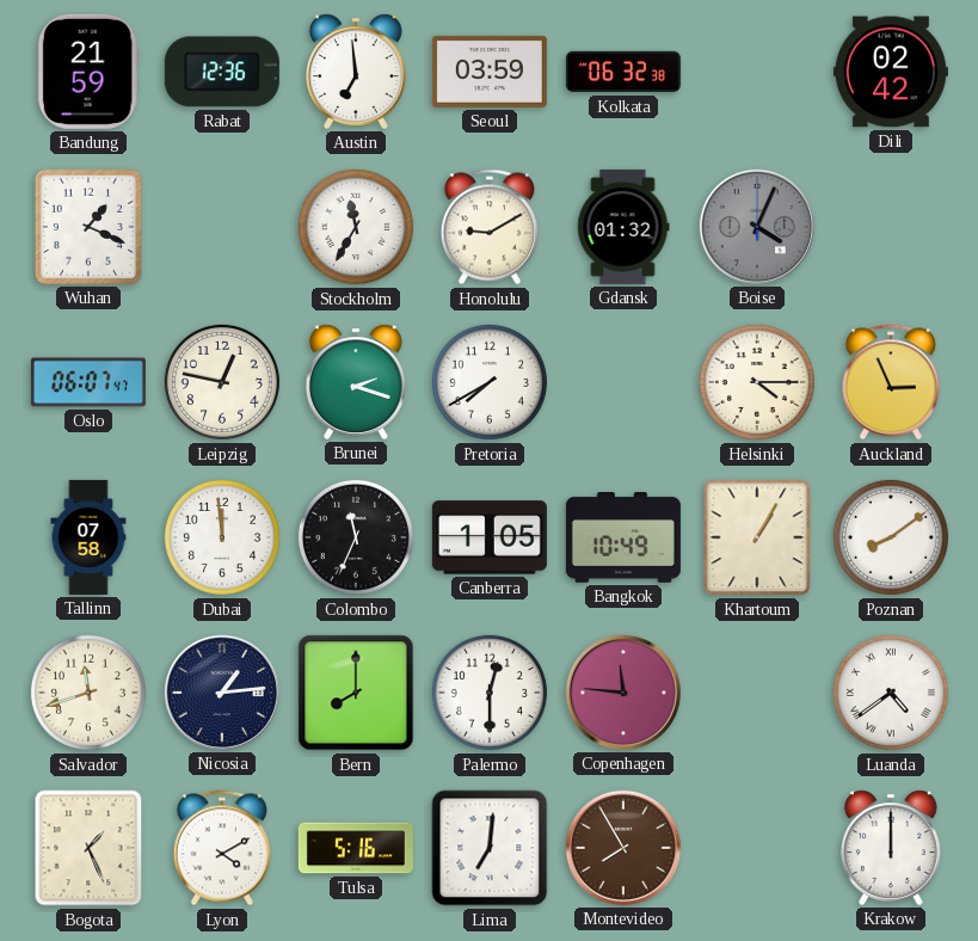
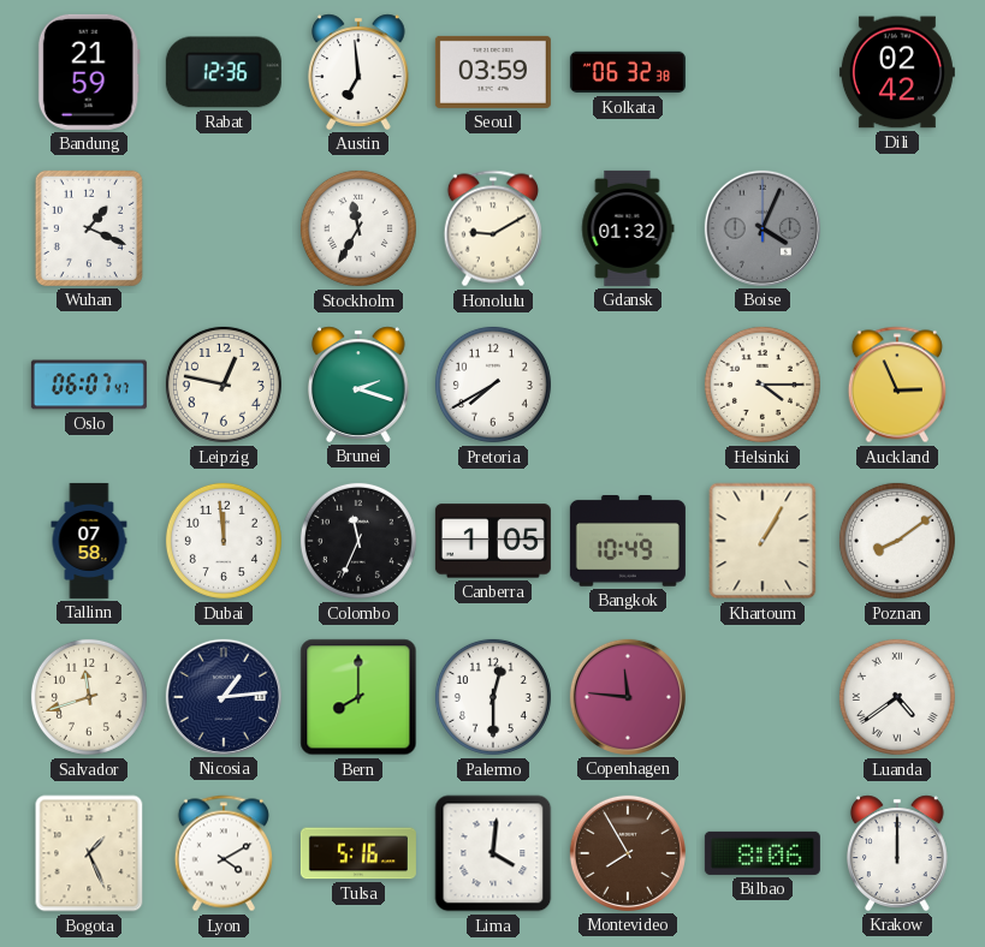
Lima: 7:01 -> 4:01 (493, 853)
Bilbao: none -> 8:06 (763, 853)
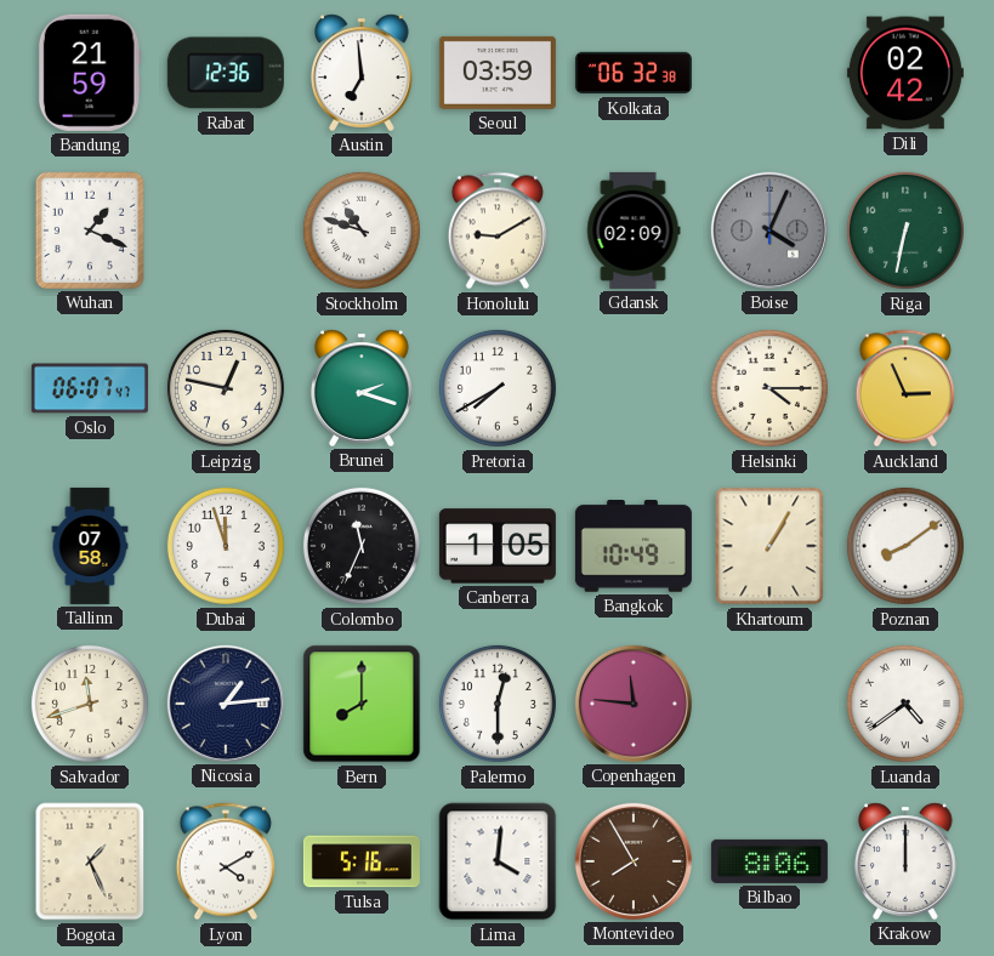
Stockholm: 11:35 -> 10:48 (362, 231)
Gdansk: 01:32 -> 02:09 (634, 231)
Riga: none -> 6:32 (905, 231)
Dubai: 11:59 -> 11:57 (226, 546)
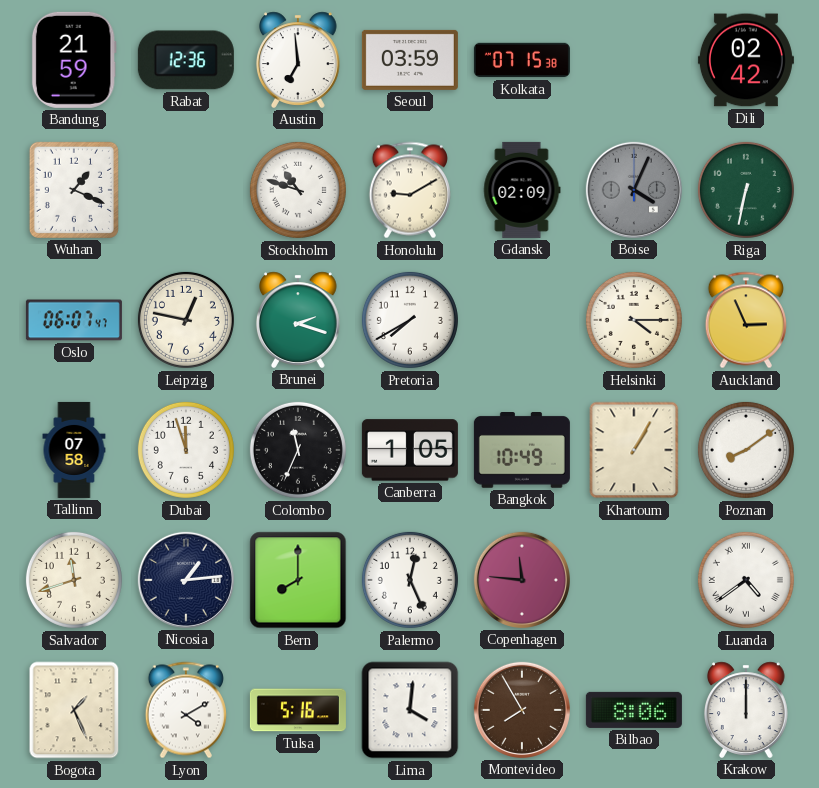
Kolkata: 06:32 -> 07:15 (522, 60)
Palermo: 12:30 -> 12:26 (410, 580)
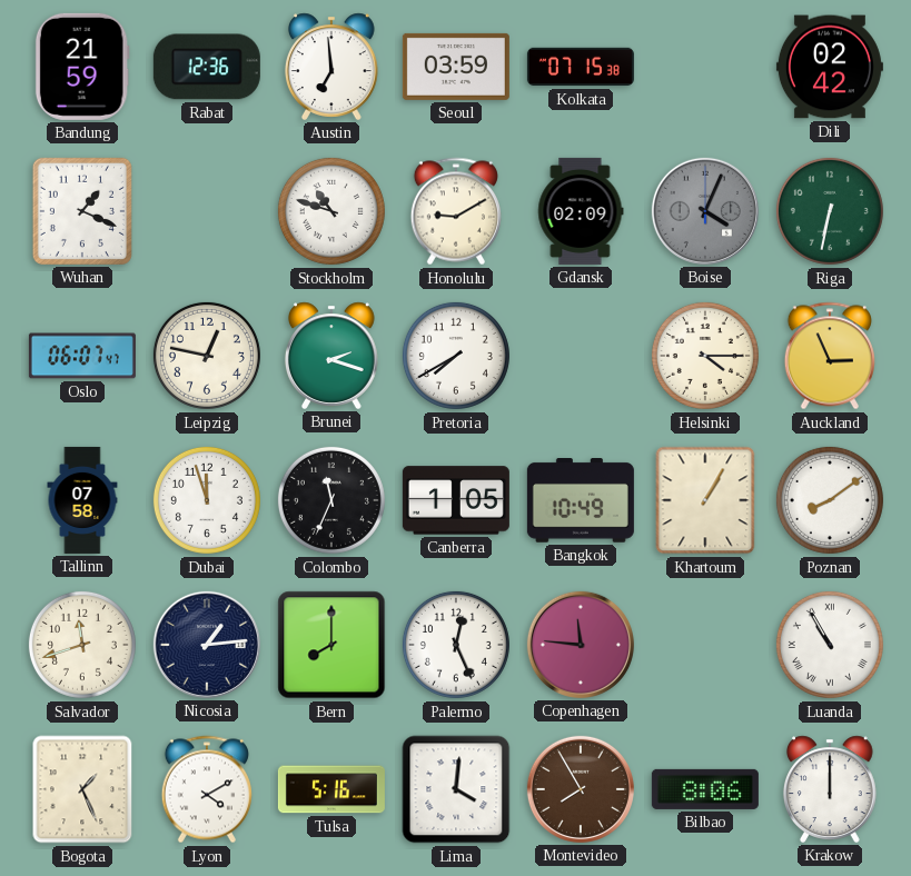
Luanda: 4:39 -> 10:55 (830, 645)
